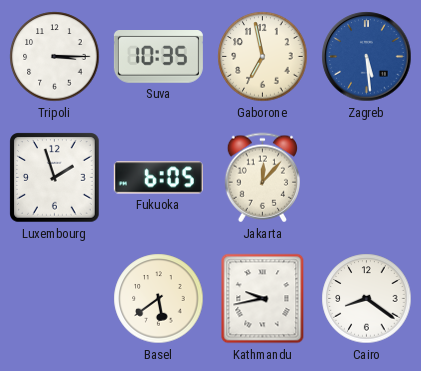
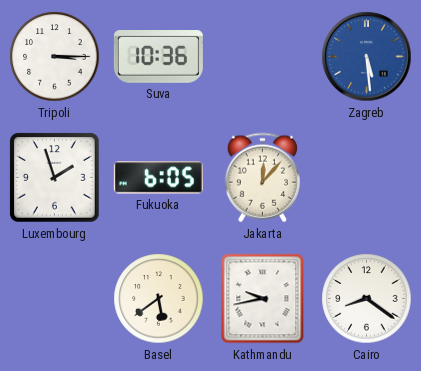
Suva: 10:35 -> 10:36 (158, 57)
Gaborone: 6:58 -> none (263, 57)
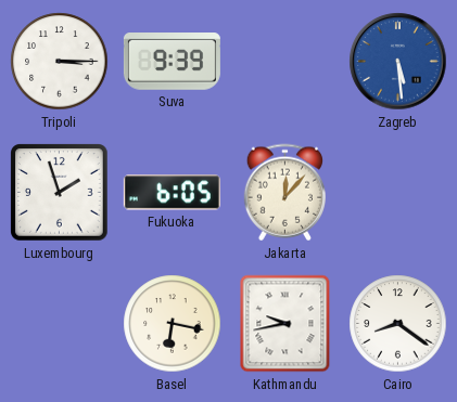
Suva: 10:36 -> 9:39 (172, 62)
Basel: 5:39 -> 6:17 (173, 324)
